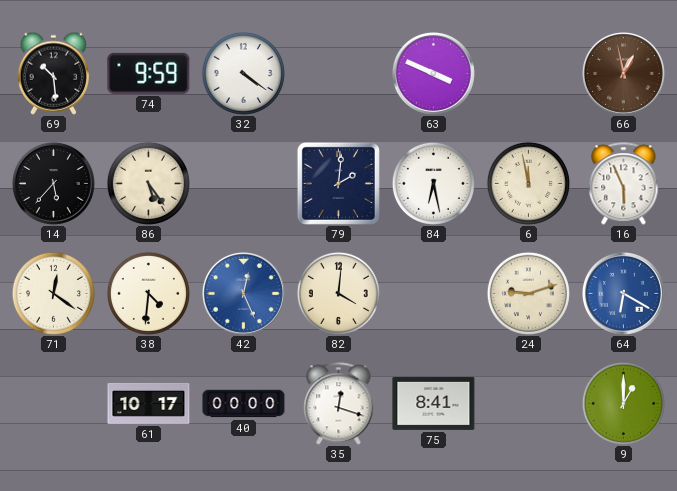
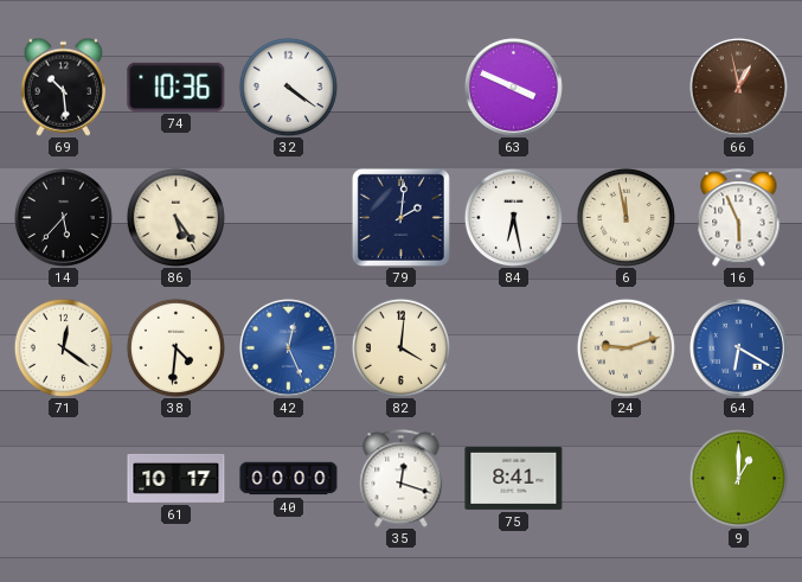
74: 9:59 -> 10:36 (177, 87)
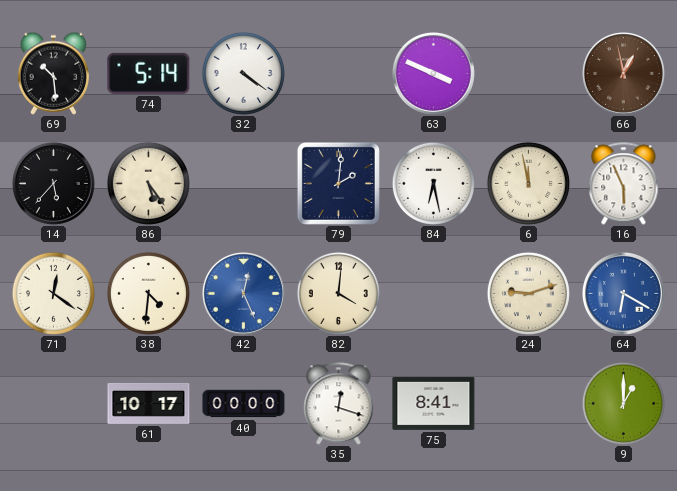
74: 10:36 -> 5:14 (149, 73)
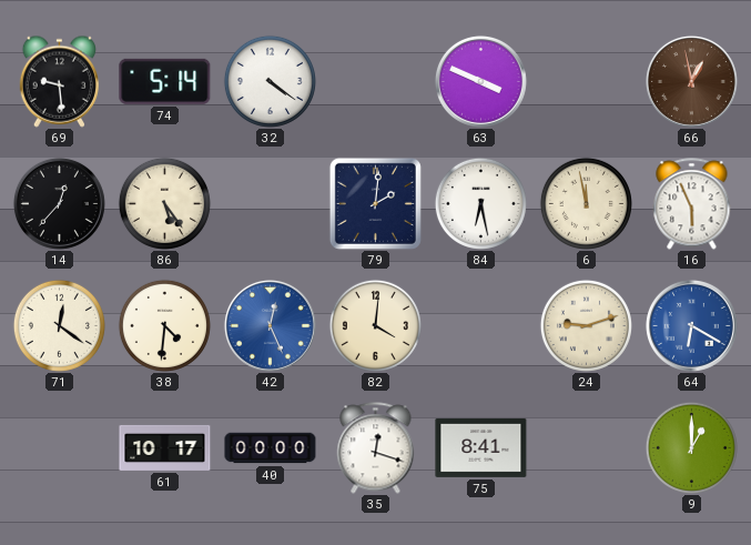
69: 10:29 -> 9:29 (59, 81)
14: 5:37 -> 12:37 (59, 203)
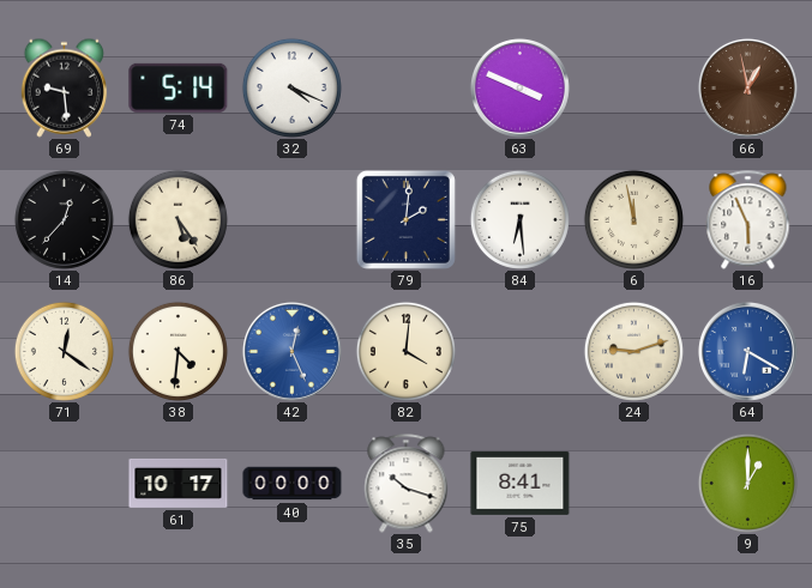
32: 4:21 -> 4:19 (291, 87)
84: 6:28 -> 6:29 (519, 219)
35: 12:18 -> 10:18 (407, 484)
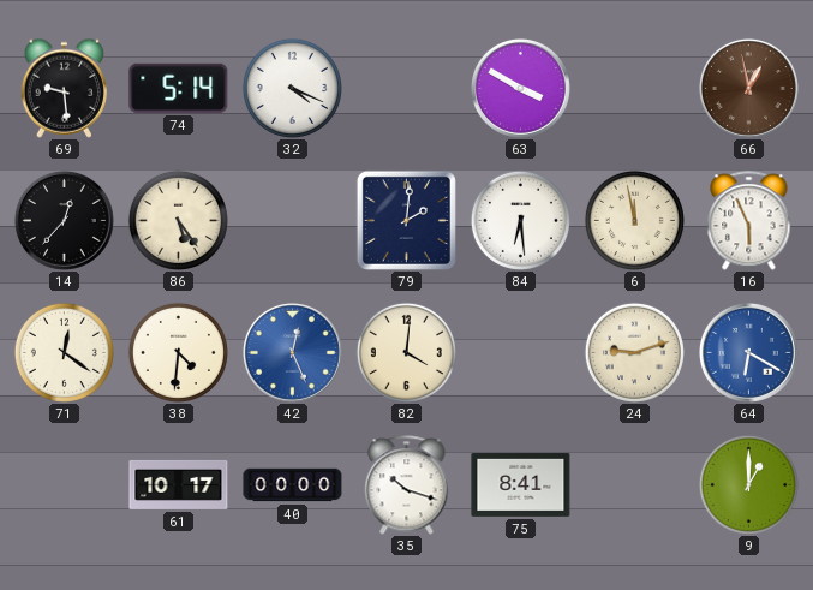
63: 3:49 -> 3:50 (520, 88)
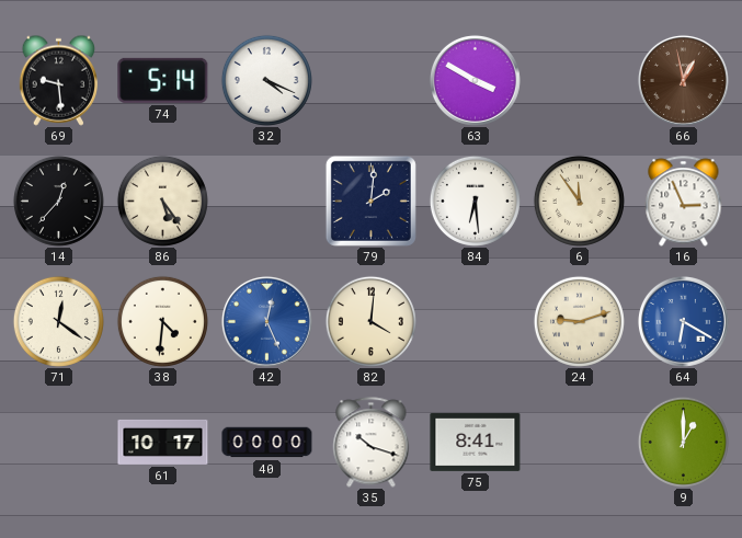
6: 11:58 -> 11:54 (579, 201)
16: 5:56 -> 2:56 (684, 202)
